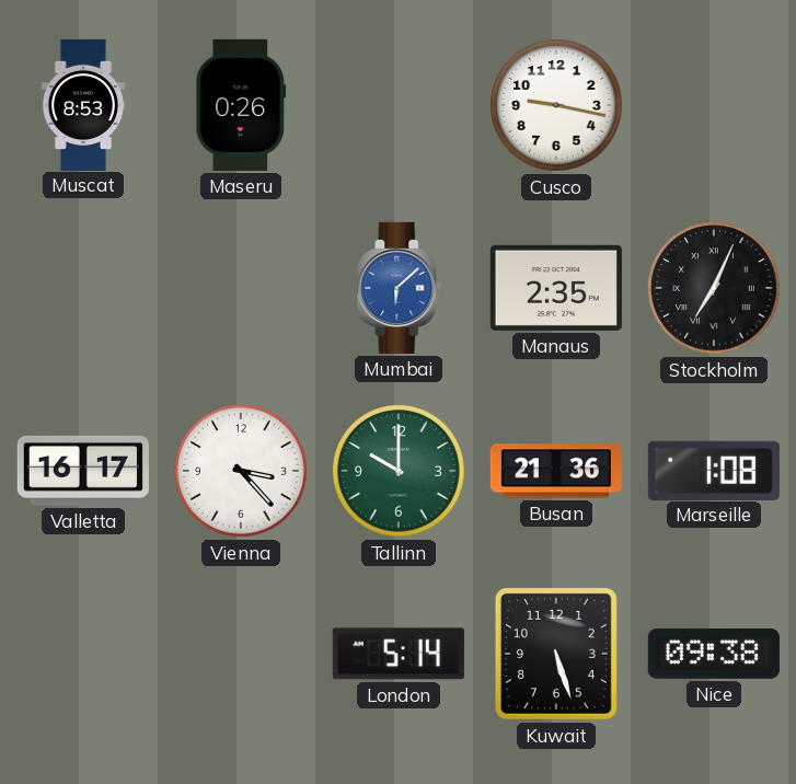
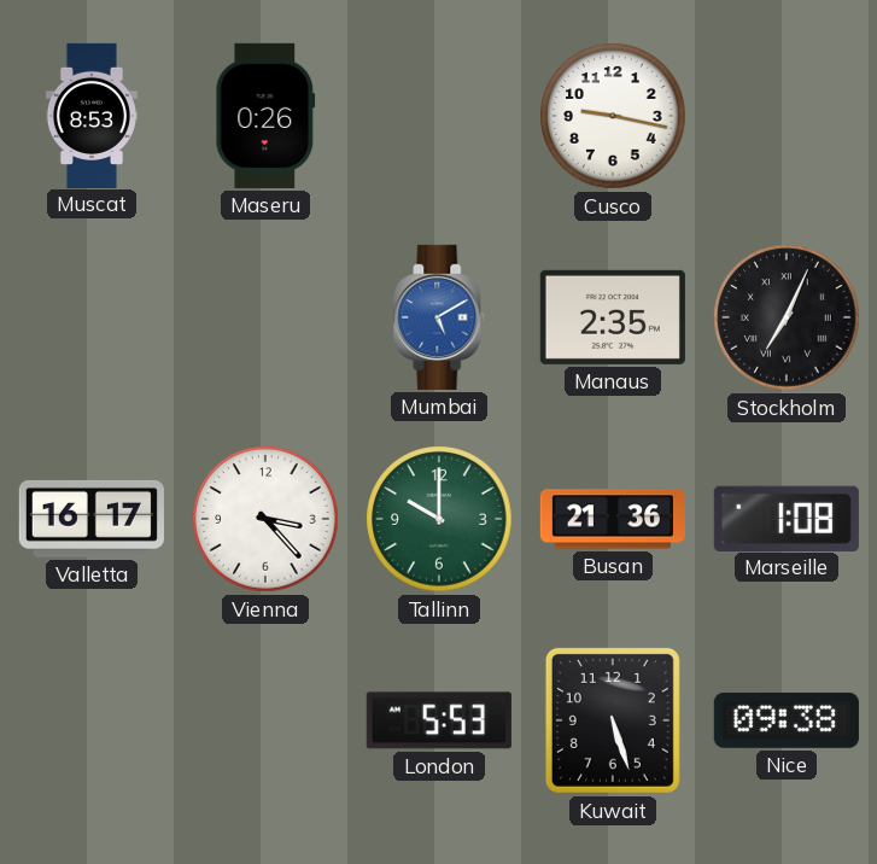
Mumbai: 6:08 -> 5:10 (439, 317)
London: 5:14 -> 5:53 (439, 720)
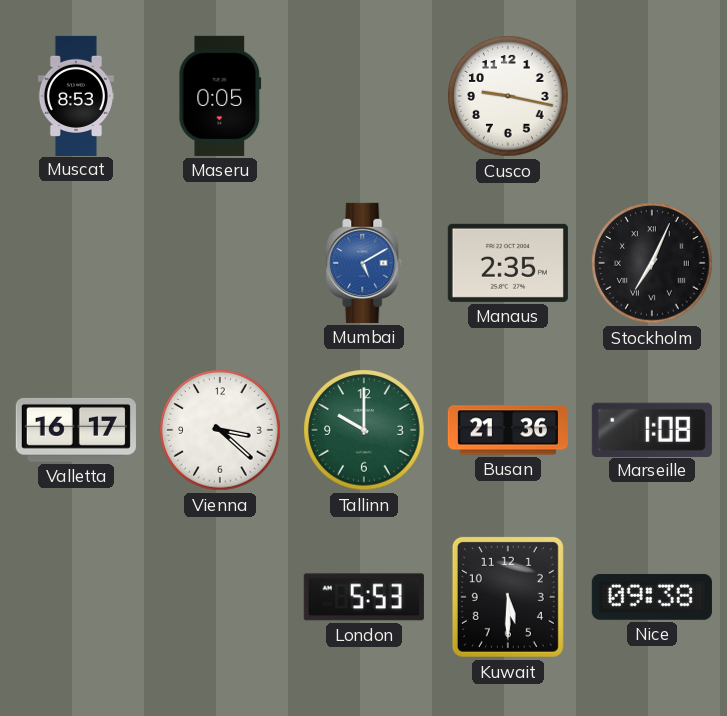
Maseru: 0:26 -> 0:05 (220, 96)
Vienna: 3:23 -> 3:22 (220, 430)
Kuwait: 5:27 -> 5:30 (508, 597)
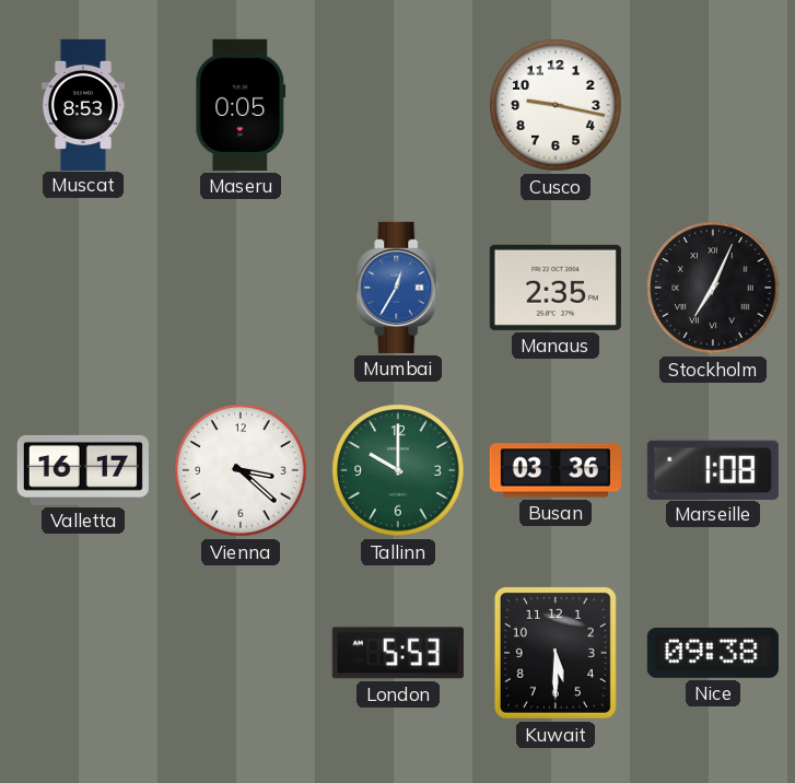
Mumbai: 5:10 -> 12:35 (398, 288)
Busan: 21:36 -> 03:36 (556, 470)
